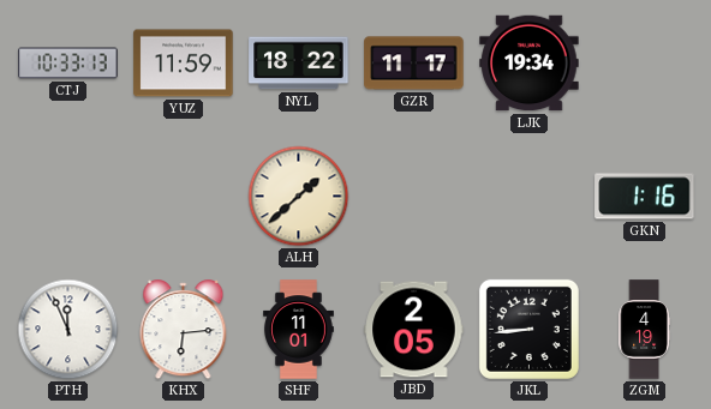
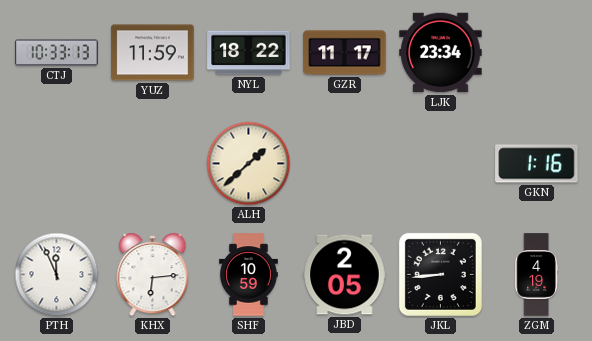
LJK: 19:34 -> 23:34 (441, 53)
SHF: 11:01 -> 10:59 (249, 275)
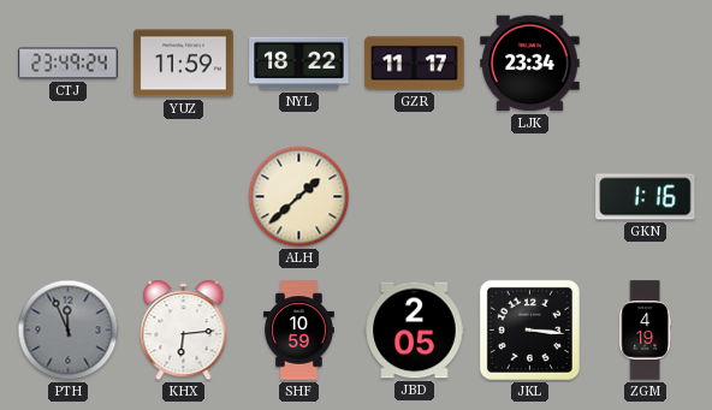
CTJ: 10:33 -> 23:49 (69, 64)
PTH dial: white -> grey (69, 331)
JKL: 8:44 -> 3:16 (529, 329)
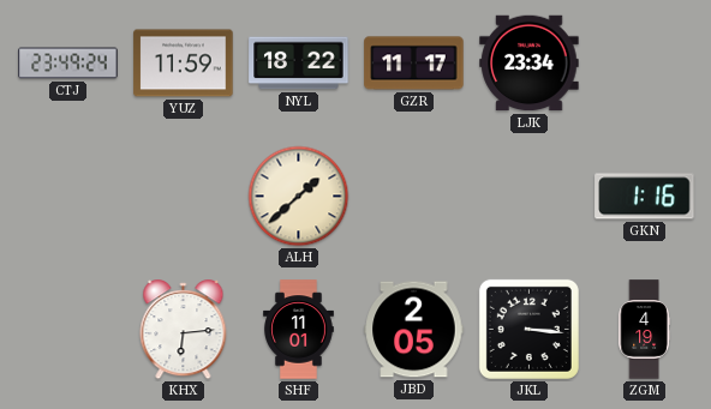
PTH: 11:56 -> none (69, 331)
SHF: 10:59 -> 11:01 (299, 330)
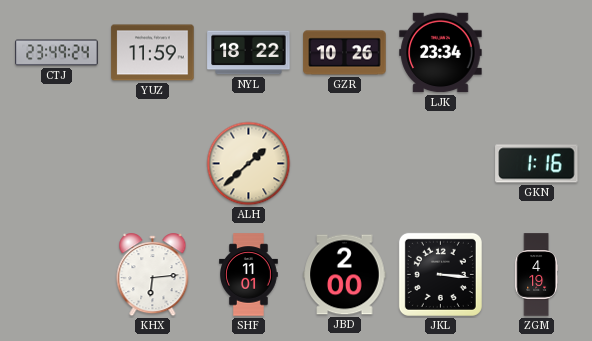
GZR: 11:17 -> 10:26 (345, 53)
JBD: 2:05 -> 2:00 (345, 275)
